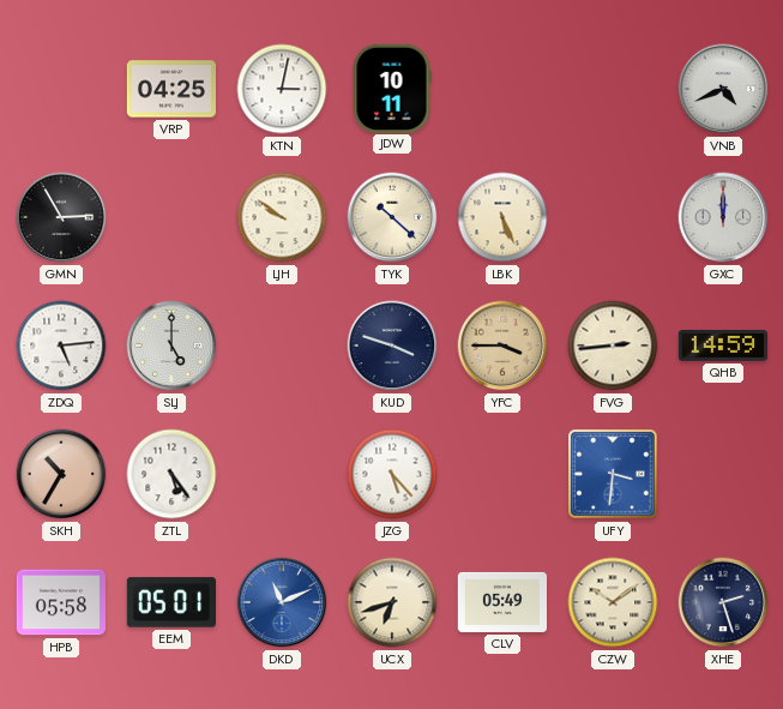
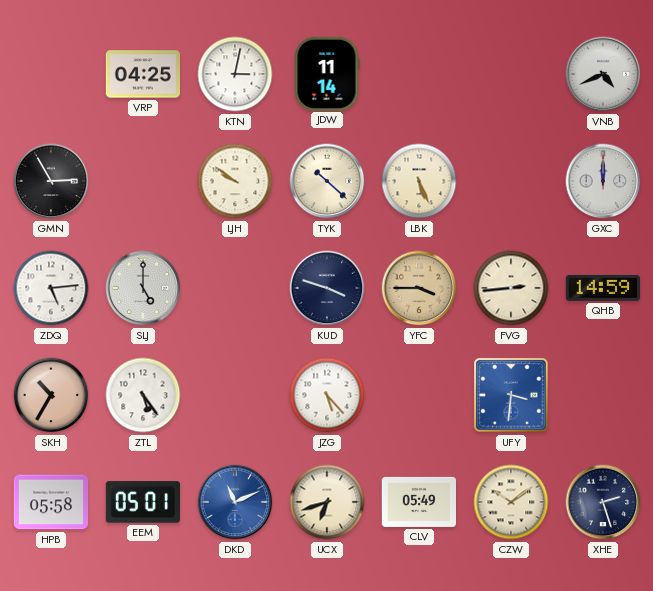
JDW: 10:11 -> 11:14 (327, 73)
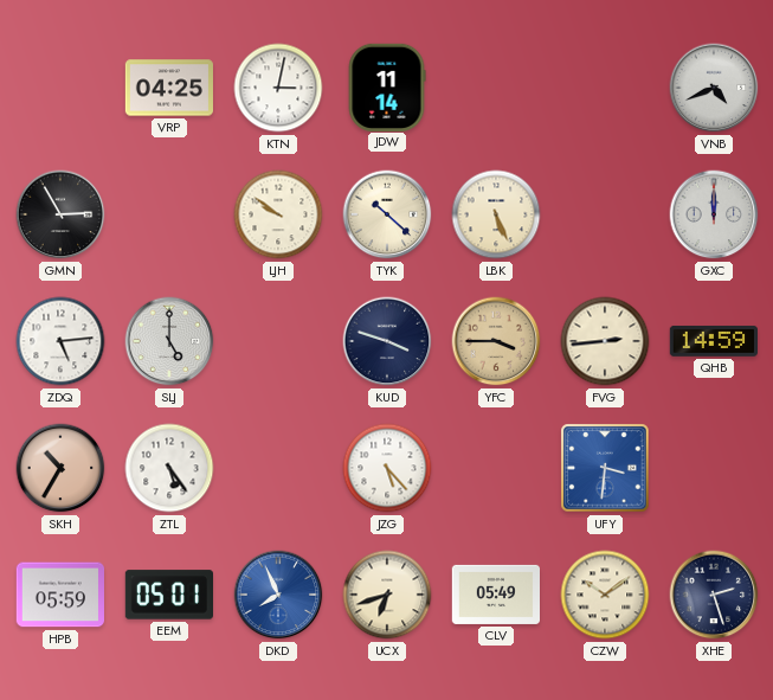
HPB: 05:58 -> 05:59 (59, 595)
DKD: 11:11 -> 7:56 (278, 595)
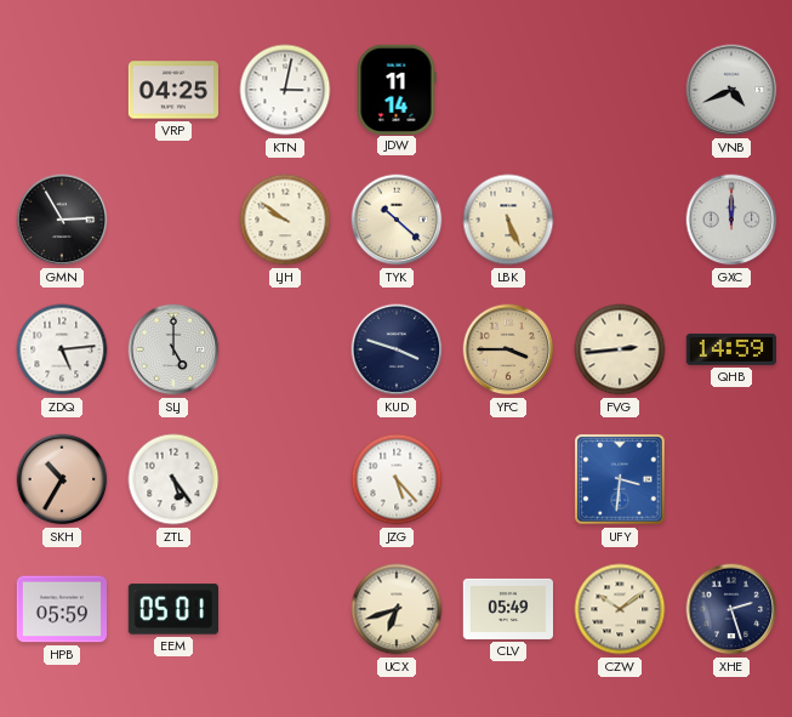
DKD: 7:56 -> none (278, 595)
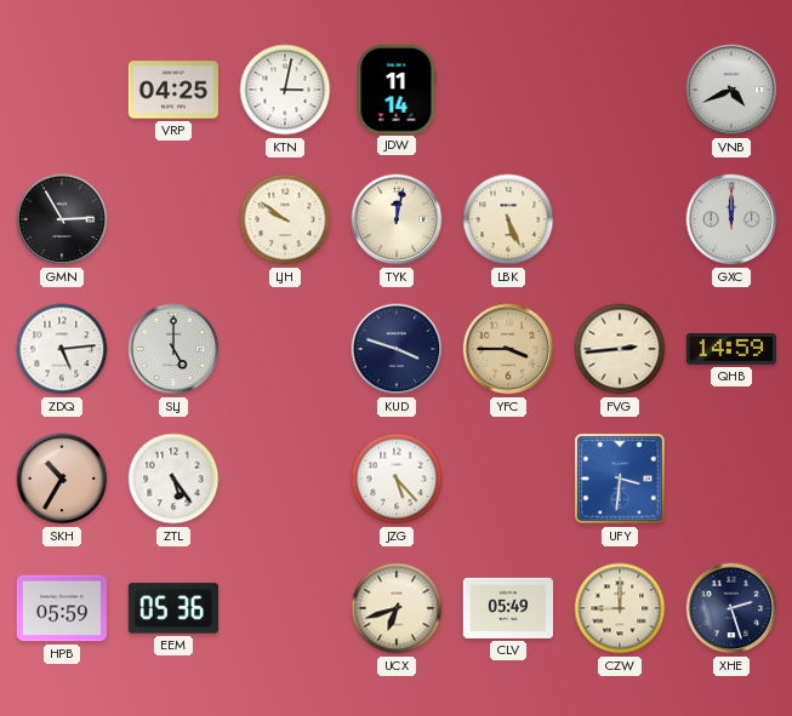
TYK: 10:22 -> 12:02 (397, 219)
EEM: 05:01 -> 05:36 (172, 608)
CZW: 10:09 -> 9:00 (620, 608)
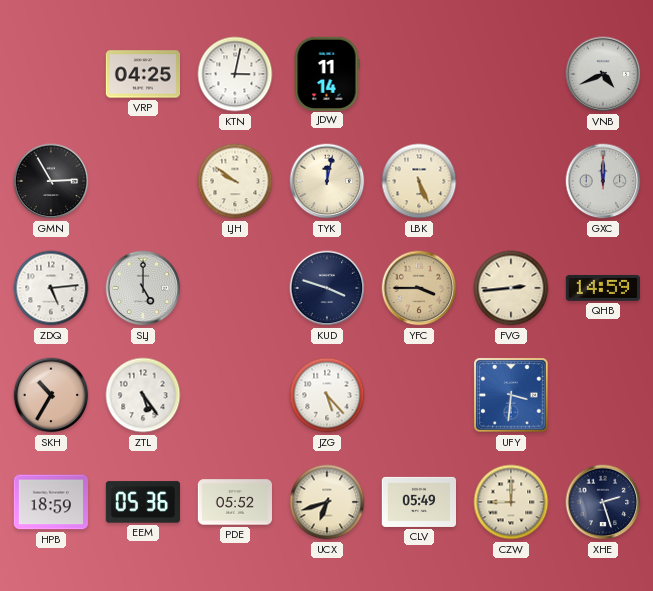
HPB: 05:59 -> 18:59 (50, 502)
PDE: none -> 05:52 (234, 502)
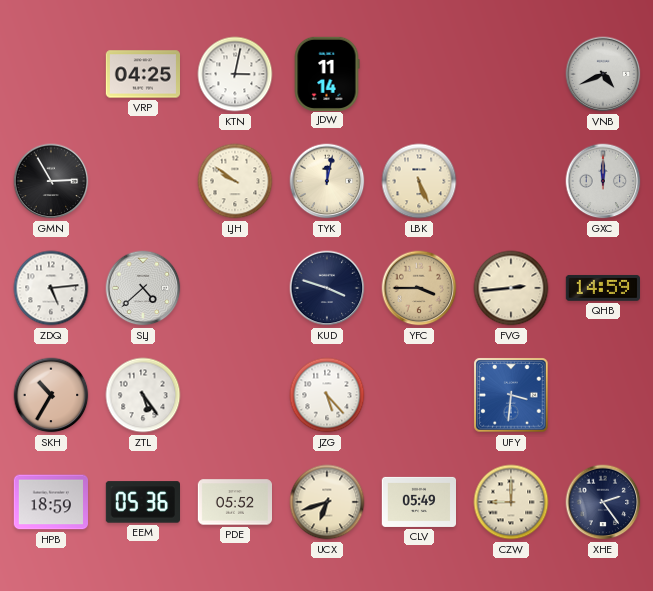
SLJ: 5:00 -> 4:38 (143, 288)
XHE: 2:27 -> 2:24 (603, 502)
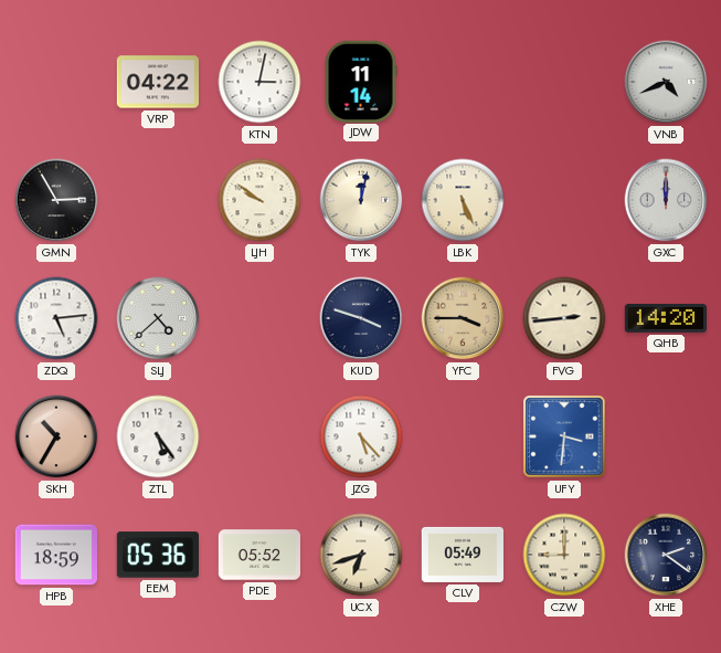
VRP: 04:25 -> 04:22 (157, 82)
QHB: 14:59 -> 14:20 (665, 318)
XHE: 2:24 -> 2:21 (666, 555)
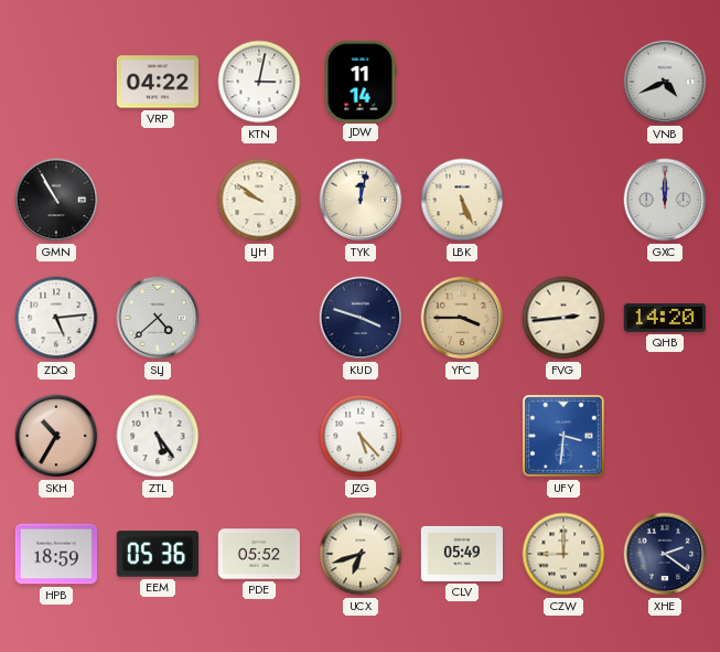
GMN: 2:55 -> 10:55 (56, 200)
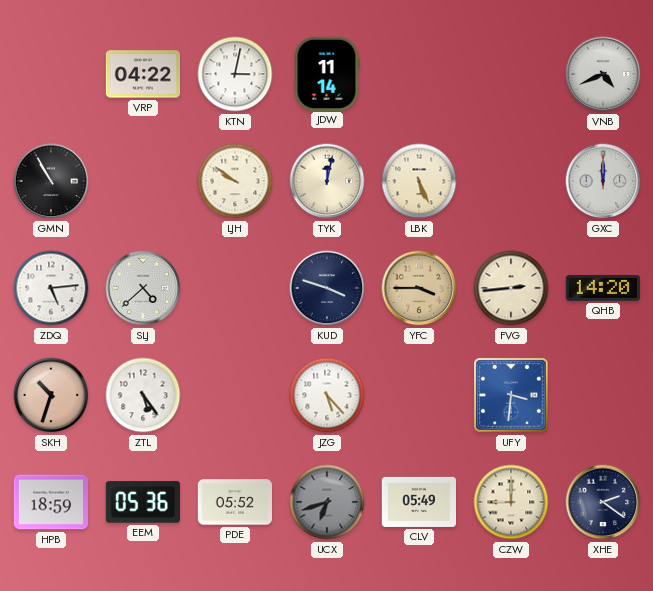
SKH: 10:35 -> 10:33 (51, 395)
UCX dial: cream -> grey (327, 502)
